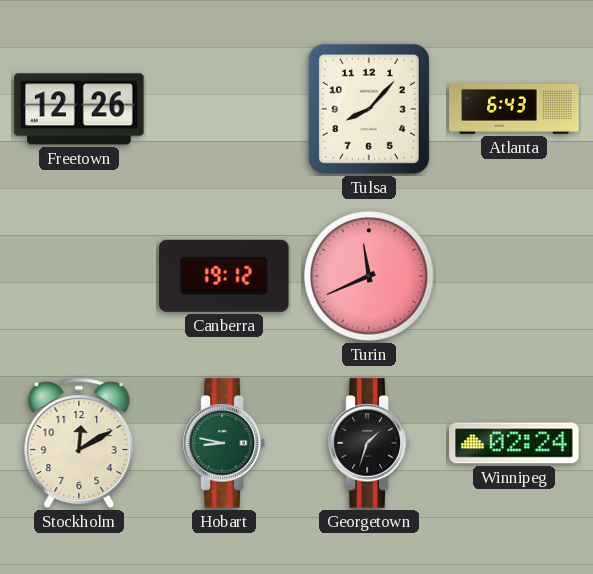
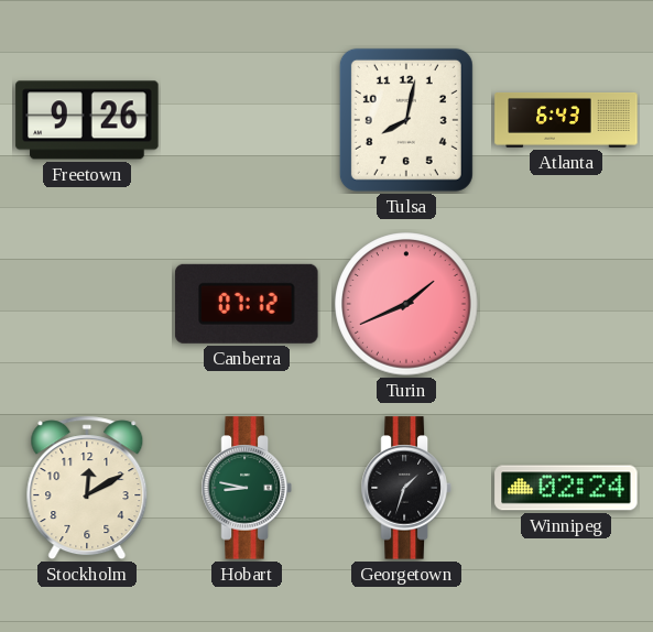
Freetown: 12:26 -> 9:26 (87, 120)
Tulsa: 8:07 -> 8:02 (406, 120)
Canberra: 19:12 -> 07:12 (247, 304)
Turin: 11:41 -> 1:41 (406, 304)
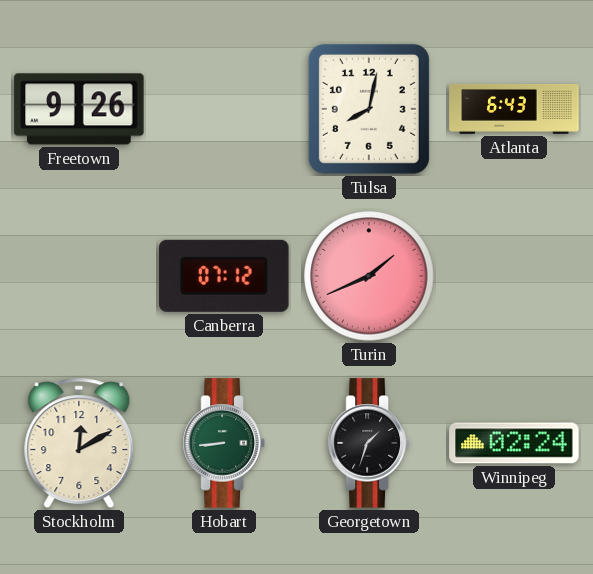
Hobart: 8:47 -> 8:44 (224, 443)
